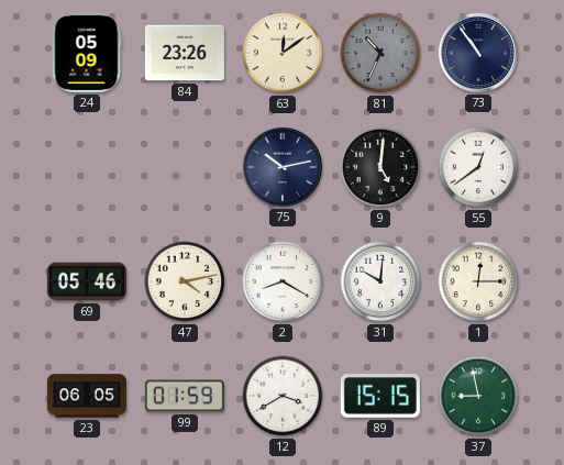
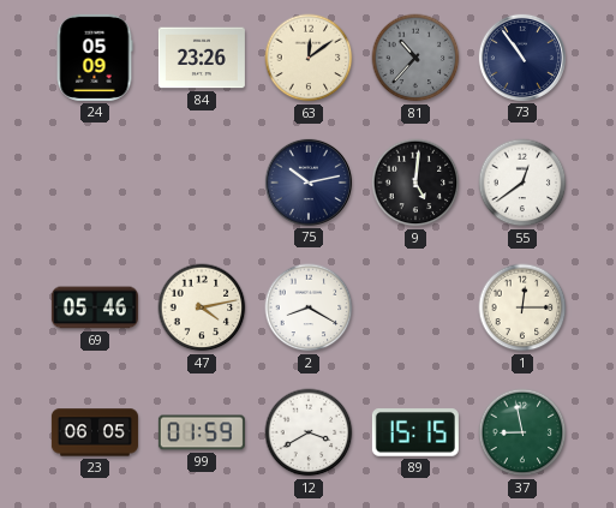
81: 10:34 -> 10:37 (415, 58)
31: 10:01 -> none (380, 281)
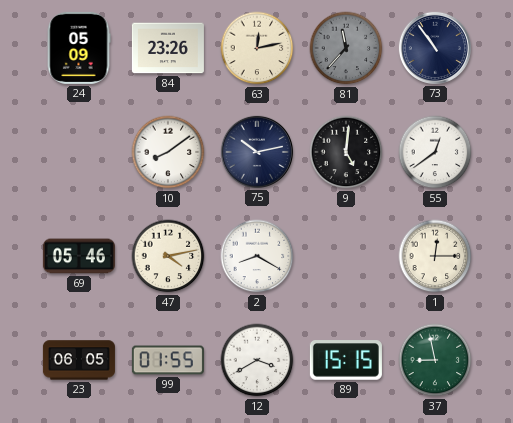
63: 12:09 -> 12:13 (257, 48)
81: 10:37 -> 11:37 (346, 48)
10: none -> 8:09 (168, 152)
99: 01:59 -> 01:55 (168, 360)
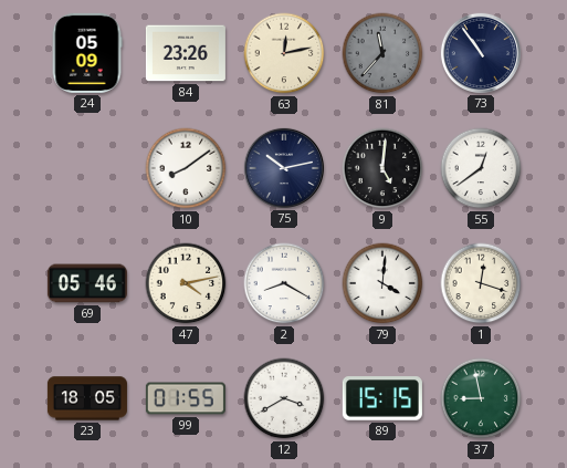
79: none -> 4:01 (382, 283)
1: 12:15 -> 12:18 (481, 283)
23: 06:05 -> 18:05 (87, 398)
